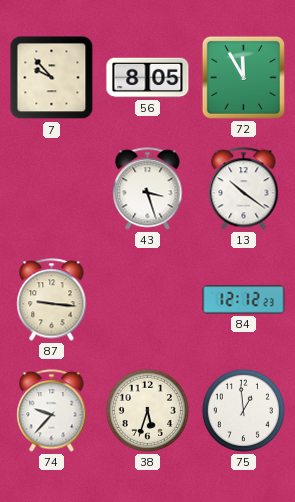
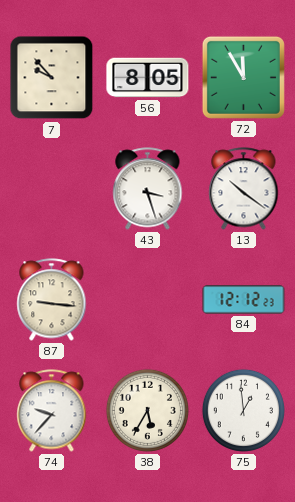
38: 5:33 -> 5:35 (147, 410)
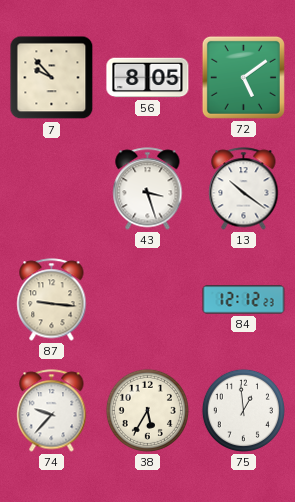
72: 11:55 -> 5:09 (243, 77)
